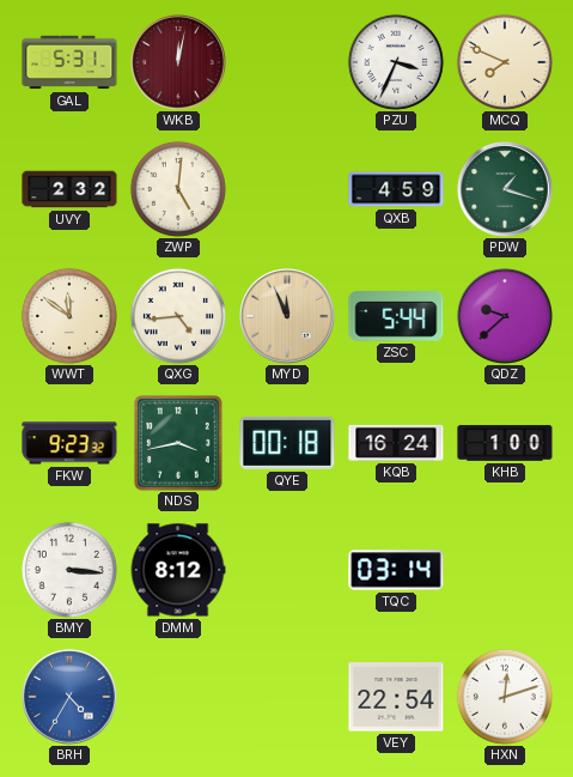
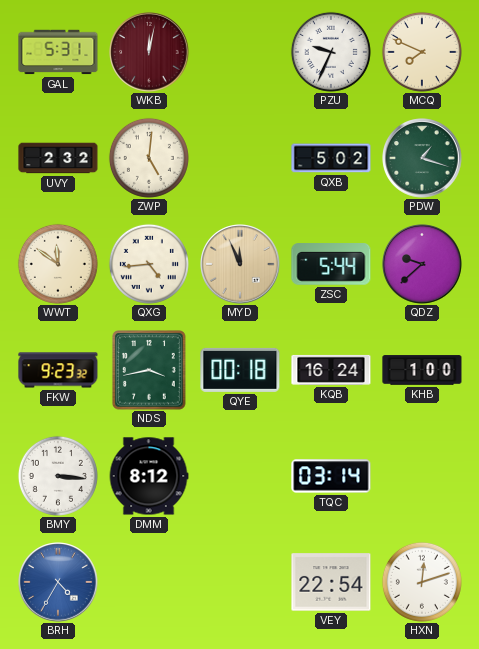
PZU: 3:34 -> 9:34 (331, 52)
QXB: 4:59 -> 5:02 (331, 158)
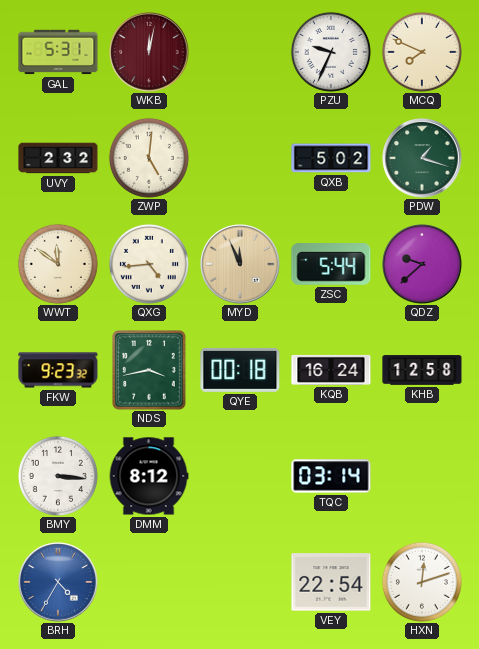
KHB: 1:00 -> 12:58 (422, 370)
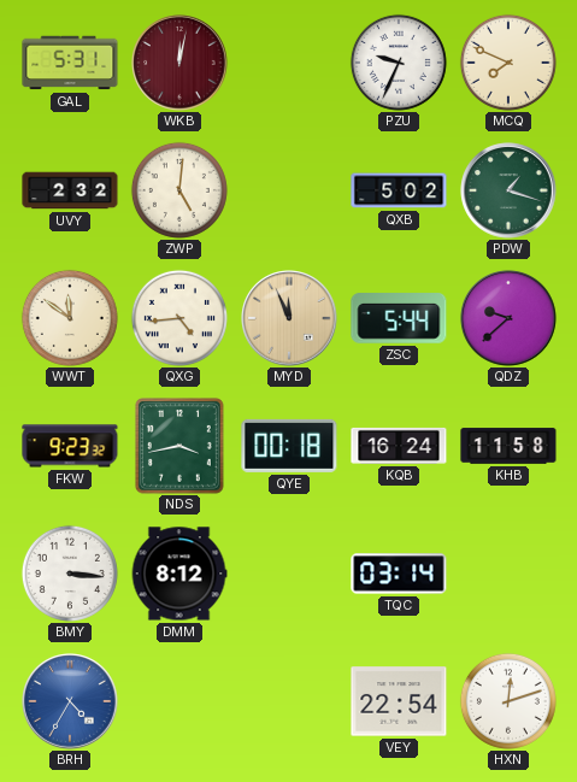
KHB: 12:58 -> 11:58 (508, 446)
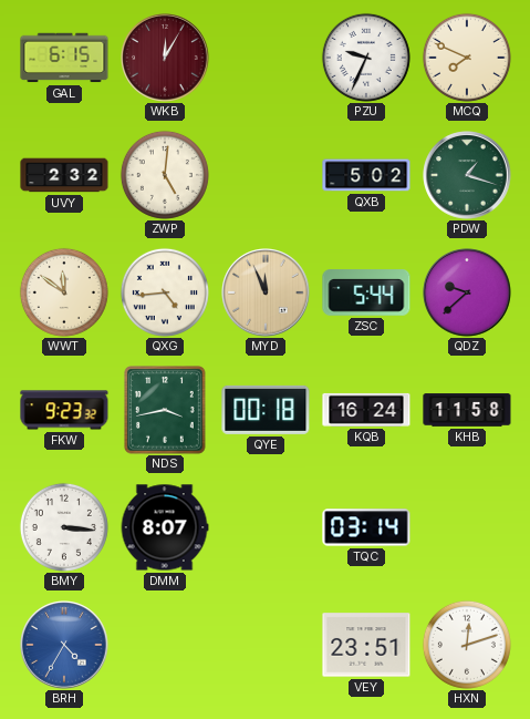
GAL: 5:31 -> 6:15 (64, 58)
WKB: 12:02 -> 12:05 (165, 58)
DMM: 8:12 -> 8:07 (165, 527)
VEY: 22:54 -> 23:51 (366, 645)
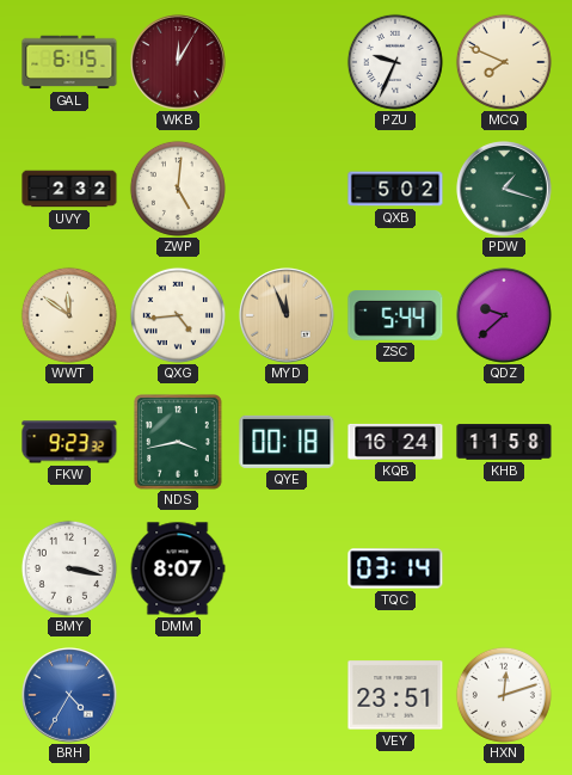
BMY: 3:16 -> 3:17 (69, 568)
